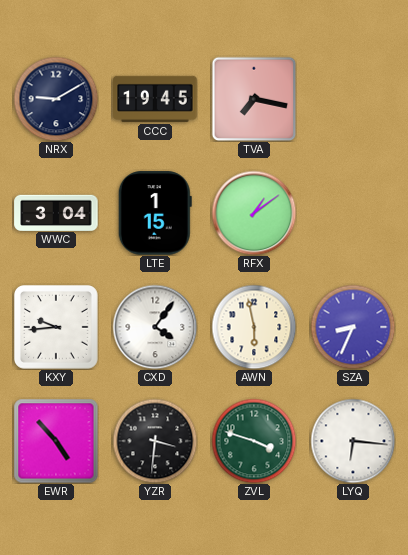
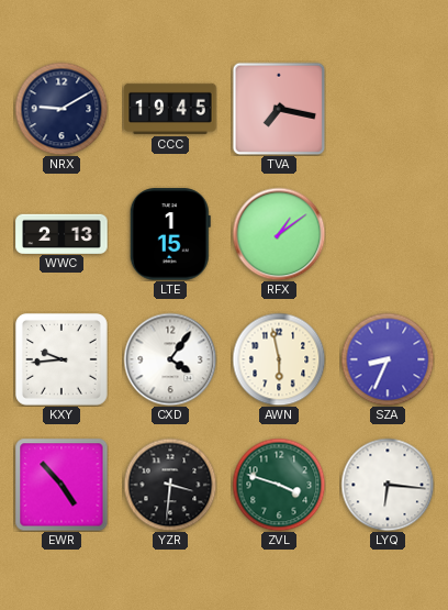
WWC: 3:04 -> 2:13 (61, 233)
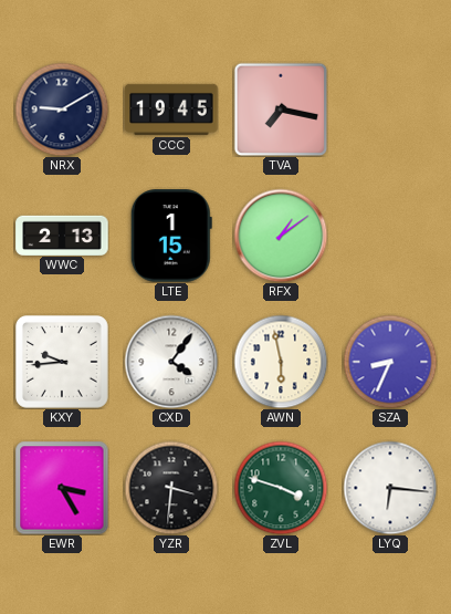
EWR: 4:53 -> 3:25 (62, 488)
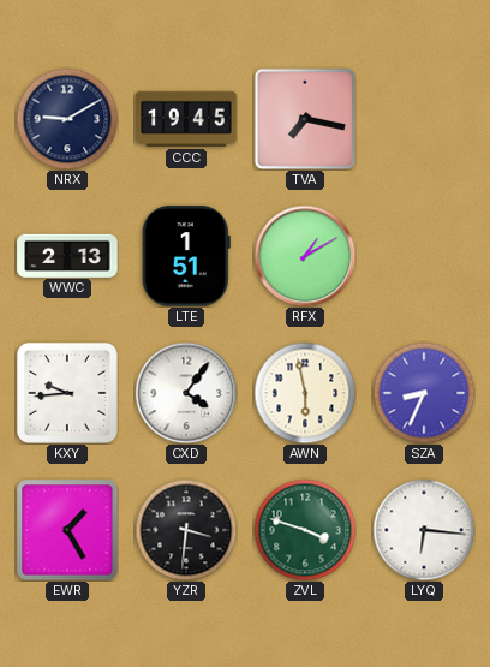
LTE: 1:15 -> 1:51 (186, 256)
RFX: 1:09 -> 1:10 (305, 256)
EWR: 3:25 -> 1:25 (67, 530)
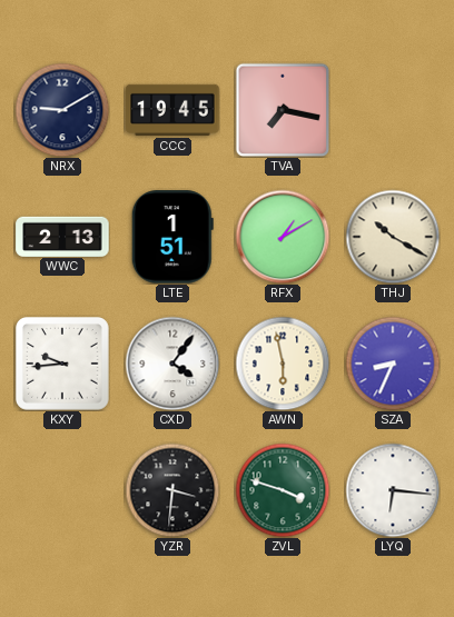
THJ: none -> 10:20 (393, 237)
EWR: 1:25 -> none (67, 530)
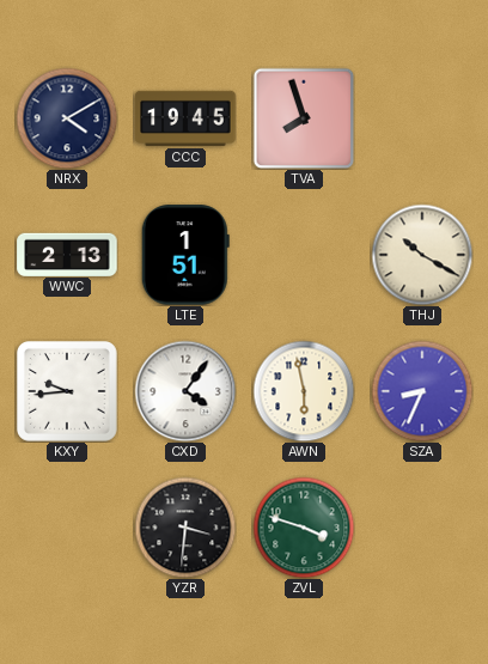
NRX: 9:10 -> 4:10 (67, 118)
TVA: 7:17 -> 7:57 (304, 118)
RFX: 1:10 -> none (283, 237)
LYQ: 6:16 -> none (393, 490)
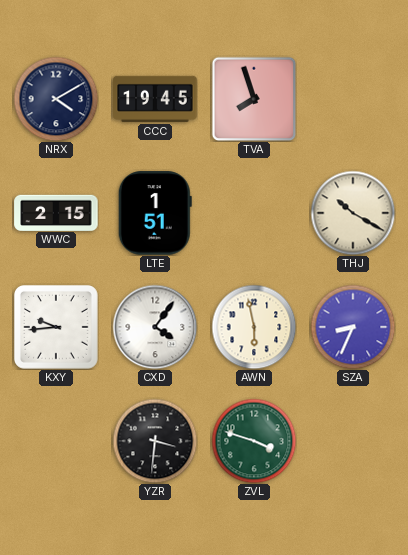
WWC: 2:13 -> 2:15 (56, 212)
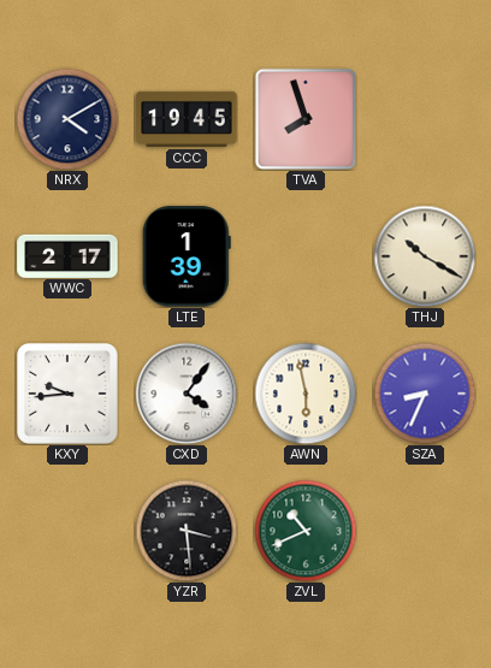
WWC: 2:15 -> 2:17 (67, 255)
LTE: 1:51 -> 1:39 (187, 256)
YZR: 3:31 -> 3:29 (187, 531)
ZVL: 3:48 -> 10:41 (306, 531)
